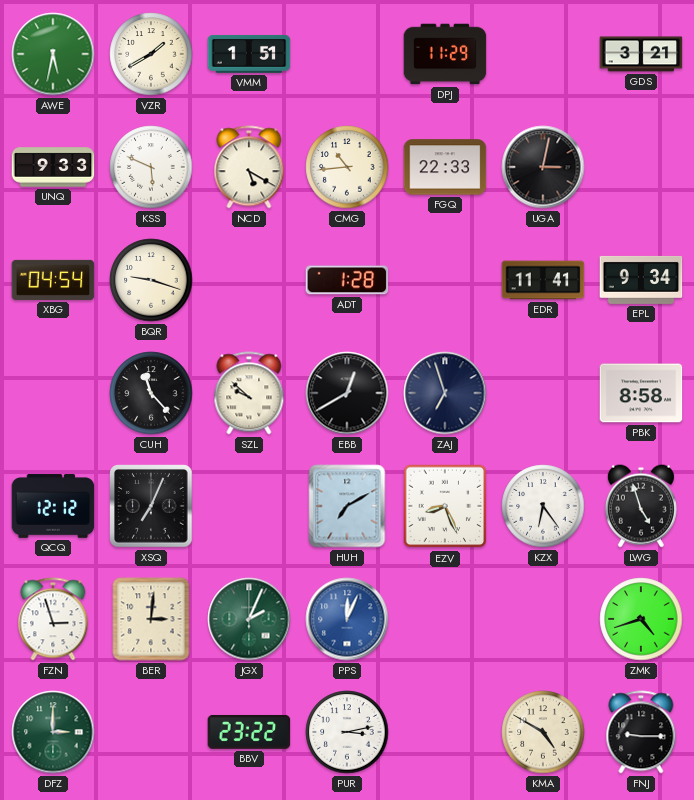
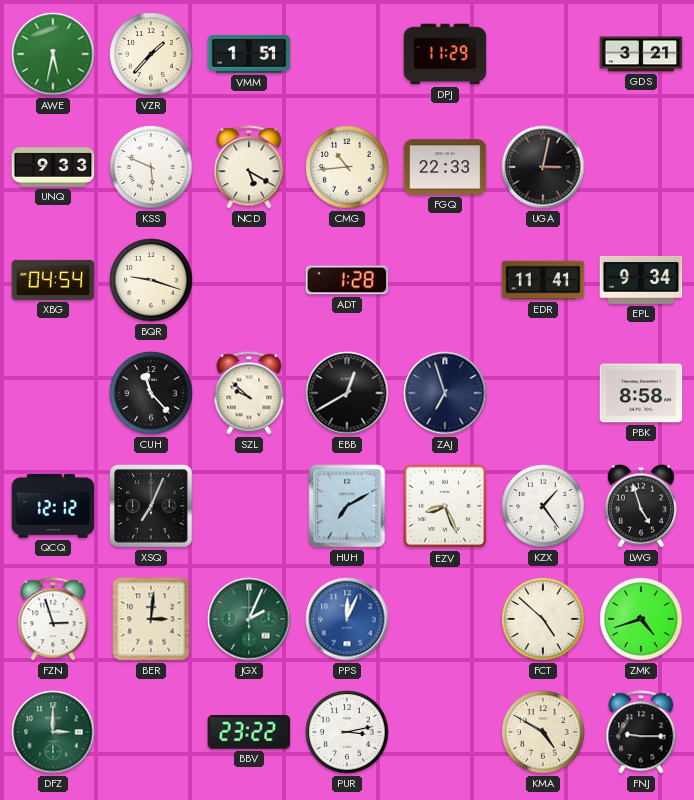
VZR: 1:40 -> 1:37 (151, 54)
KZX: 6:24 -> 1:24 (543, 506)
FCT: none -> 4:52 (543, 619)
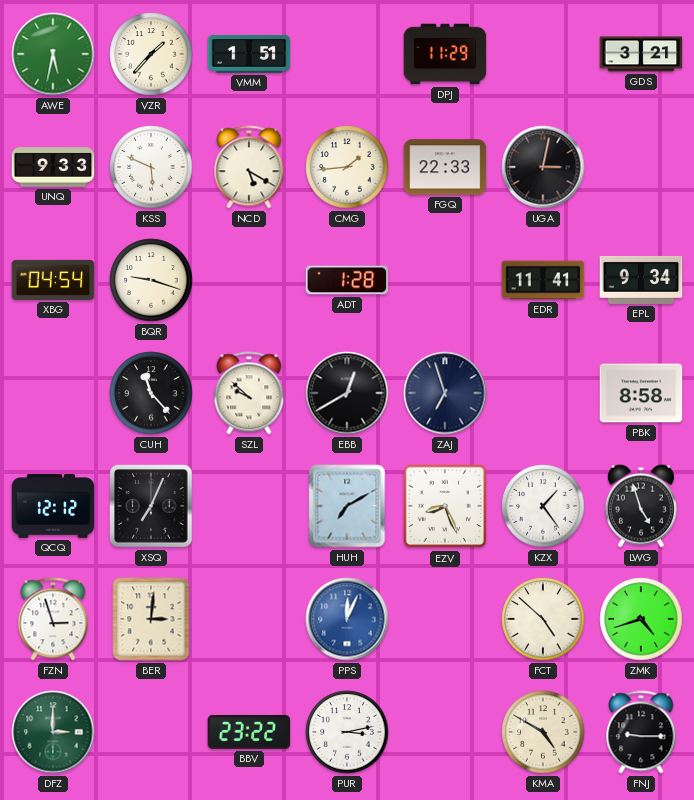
CMG: 10:44 -> 1:44 (347, 167)
JGX: 2:04 -> none (249, 619)
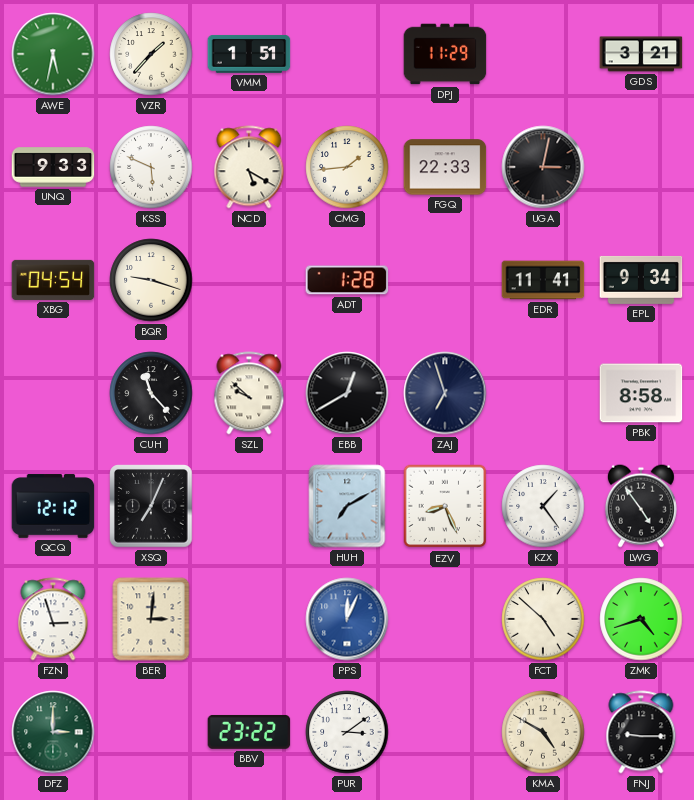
LWG: 4:57 -> 4:54 (641, 506)
PUR: 3:13 -> 3:09 (347, 732)
